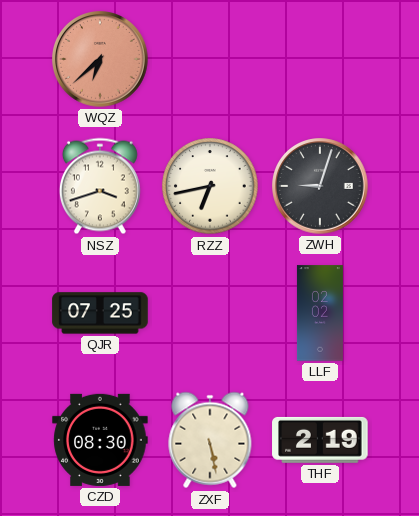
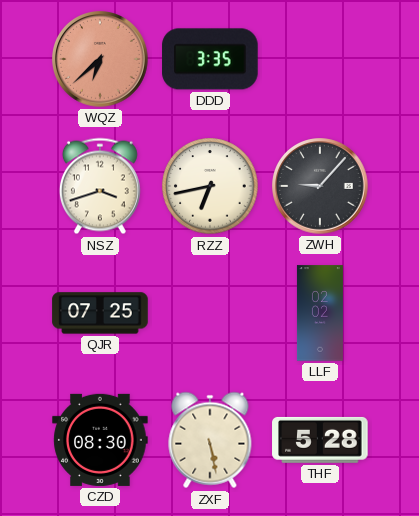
DDD: none -> 3:35 (210, 59)
ZWH: 9:03 -> 9:07 (321, 187)
THF: 2:19 -> 5:28 (320, 440)
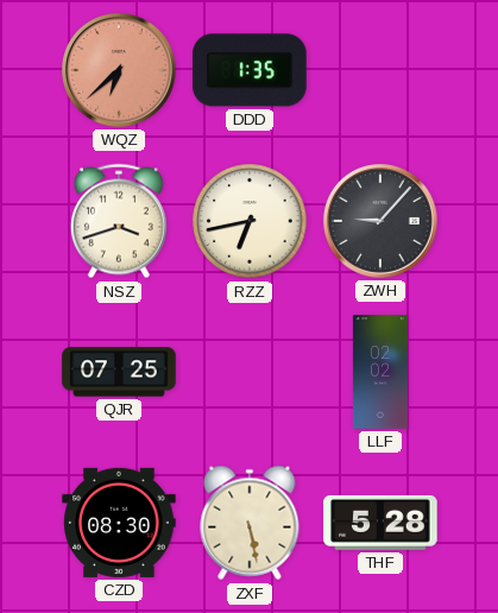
DDD: 3:35 -> 1:35 (250, 70)
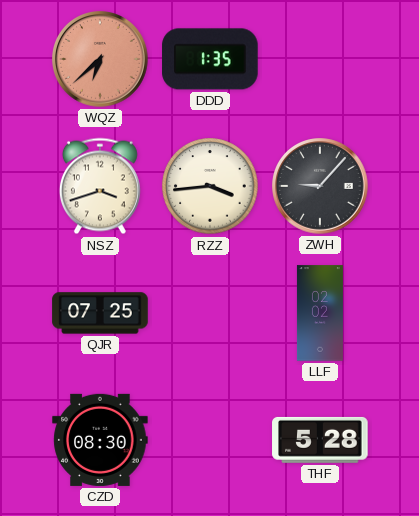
RZZ: 6:43 -> 3:44 (210, 186)
ZXF: 5:28 -> none (250, 523)
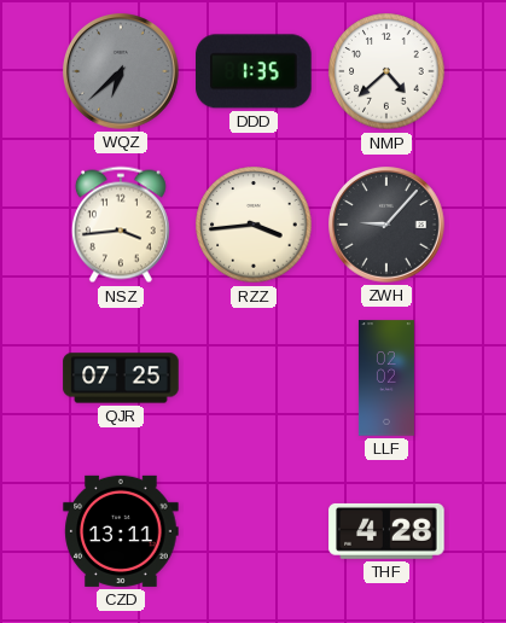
WQZ dial: salmon -> grey (122, 72)
NMP: none -> 4:38 (386, 71)
NSZ: 3:42 -> 3:44 (121, 225)
CZD: 08:30 -> 13:11 (121, 531)
THF: 5:28 -> 4:28 (386, 531)
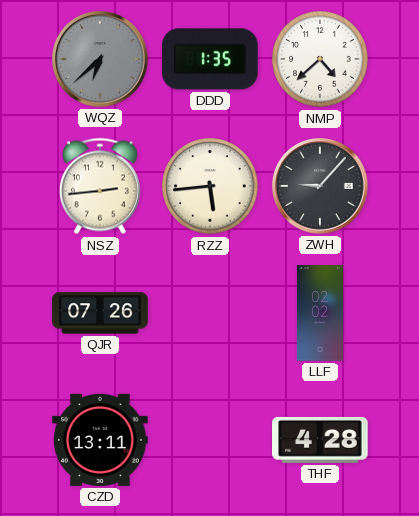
NSZ: 3:44 -> 2:44 (100, 186)
RZZ: 3:44 -> 5:44 (210, 186)
QJR: 07:25 -> 07:26 (100, 313)
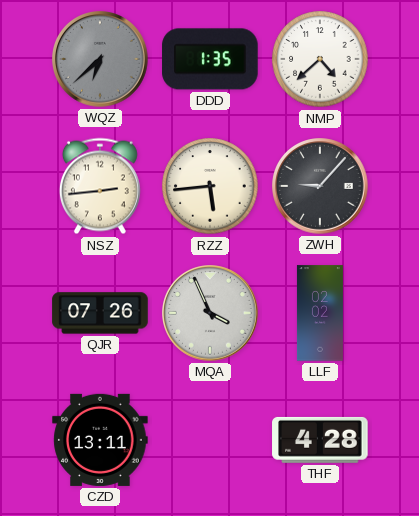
MQA: none -> 3:56 (211, 314)
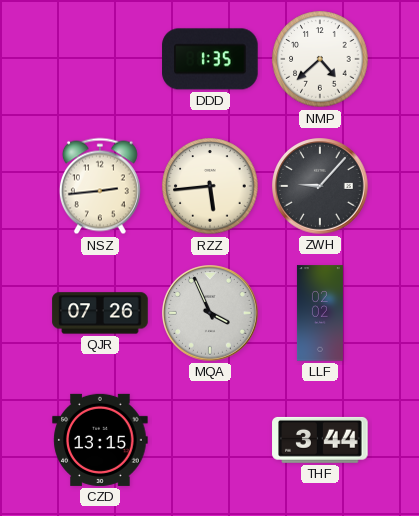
WQZ: 6:38 -> none (101, 60)
CZD: 13:11 -> 13:15 (100, 440)
THF: 4:28 -> 3:44 (320, 440)
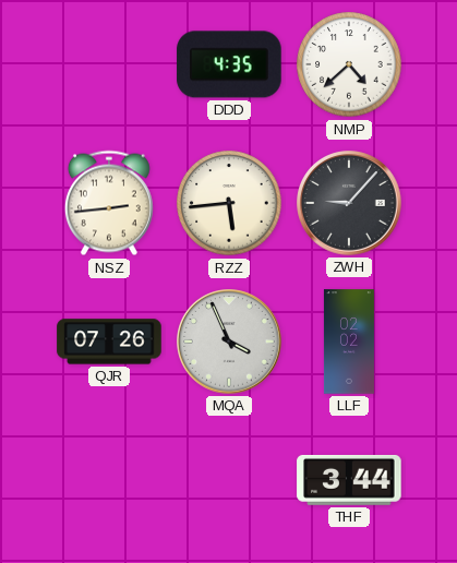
DDD: 1:35 -> 4:35 (229, 64)
CZD: 13:15 -> none (100, 440)
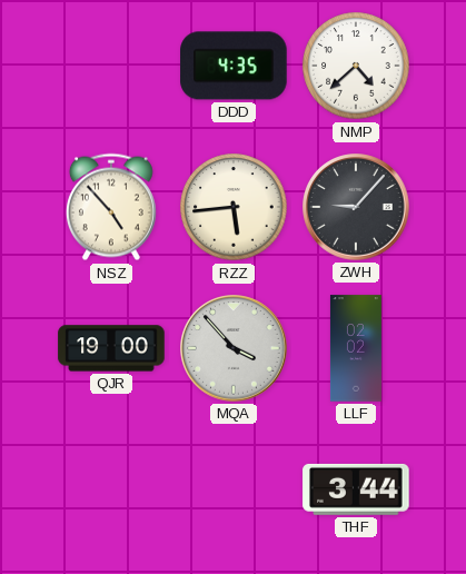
NSZ: 2:44 -> 4:53 (111, 207)
QJR: 07:26 -> 19:00 (111, 348)
MQA: 3:56 -> 3:53 (235, 349)
